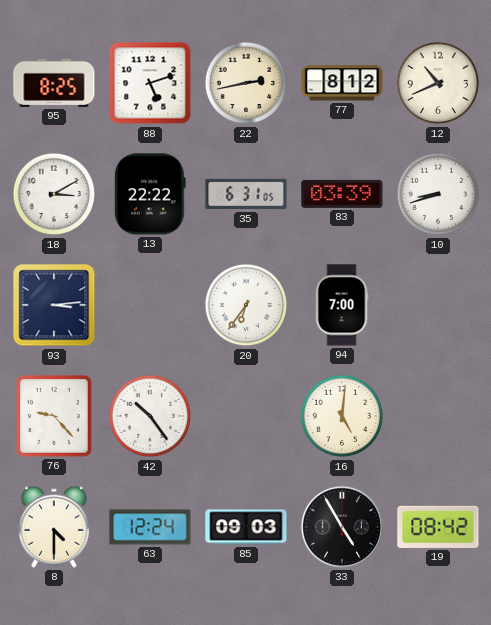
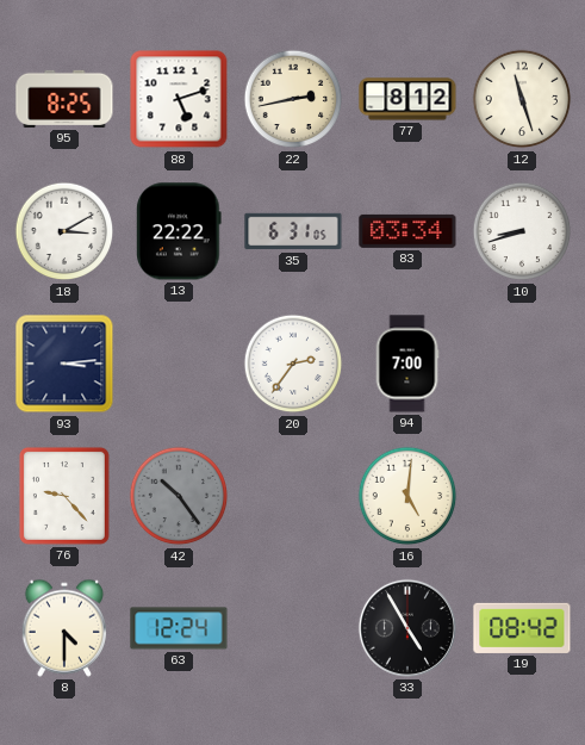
12: 10:41 -> 11:27 (522, 99)
83: 03:39 -> 03:34 (407, 231)
20: 6:36 -> 2:36 (293, 364)
42 dial: white -> grey (179, 496)
85: 09:03 -> none (246, 527)
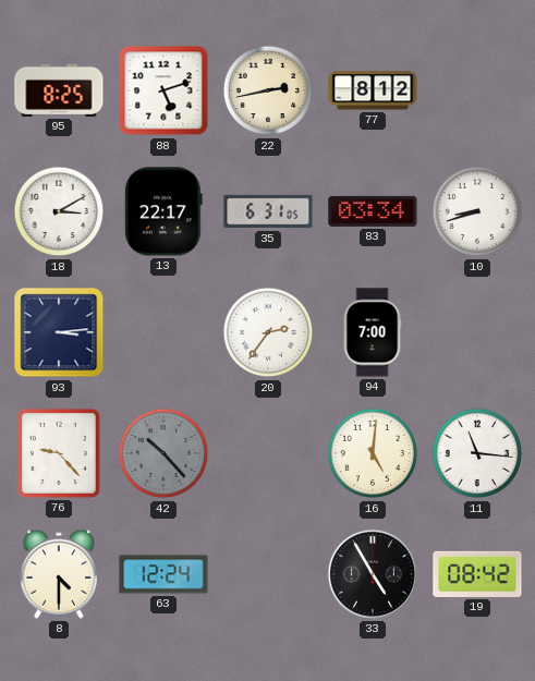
12: 11:27 -> none (522, 99)
13: 22:22 -> 22:17 (165, 211)
42: 10:24 -> 10:23 (163, 453)
11: none -> 11:16 (477, 453)
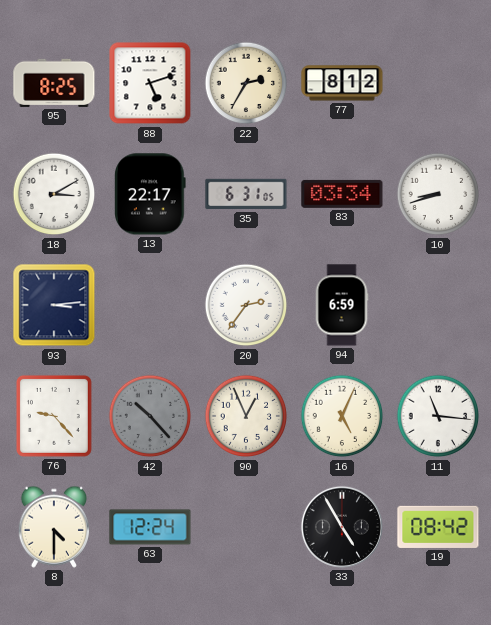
22: 2:43 -> 2:35 (246, 83)
94: 7:00 -> 6:59 (342, 305)
90: none -> 12:56 (246, 416)
16: 5:01 -> 5:04 (342, 416)
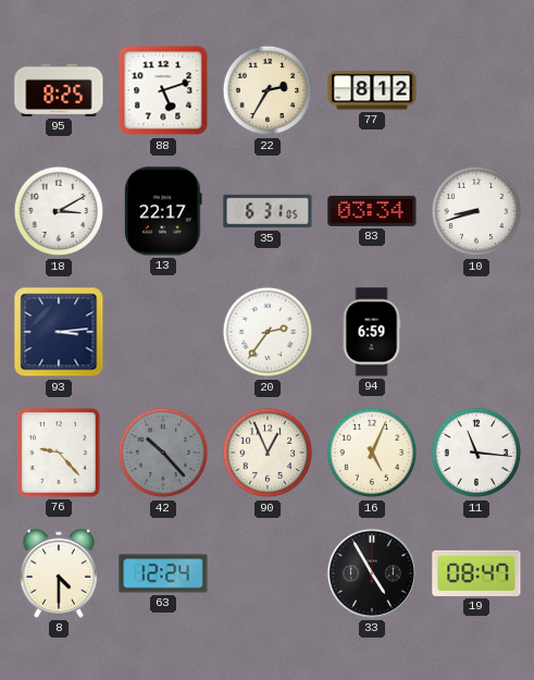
19: 08:42 -> 08:47 (476, 573)
